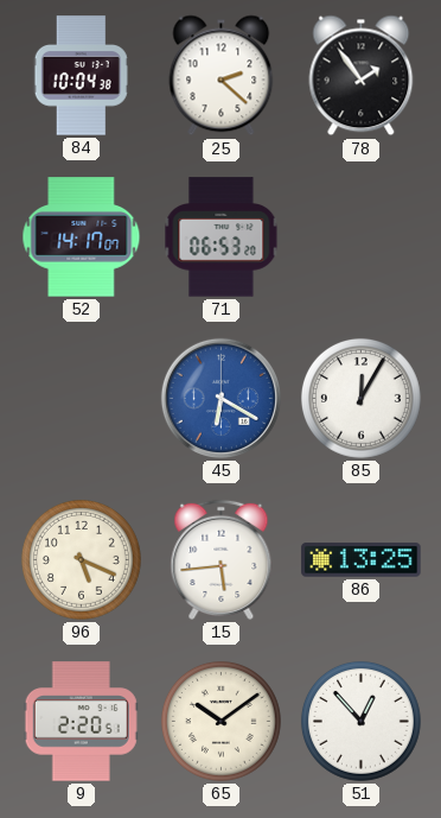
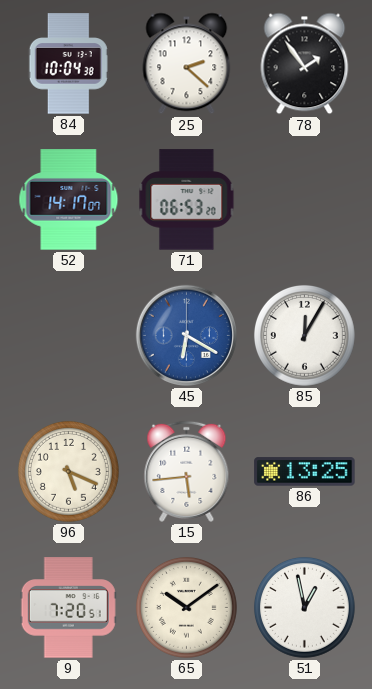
9: 2:20 -> 7:20 (68, 608)
51: 12:53 -> 12:58 (304, 607)
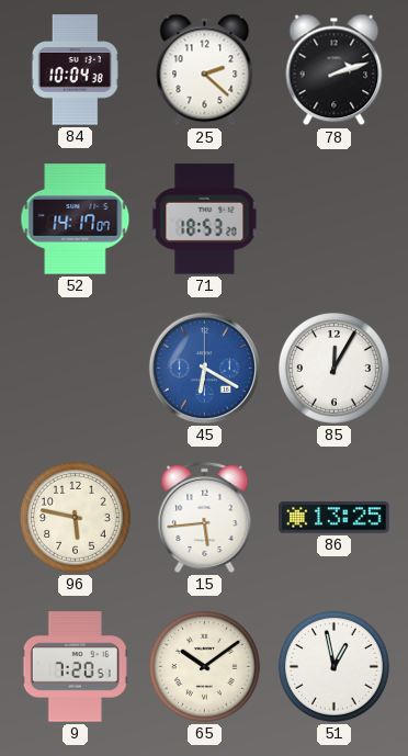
78: 1:54 -> 2:12 (335, 70)
71: 06:53 -> 18:53 (205, 219)
96: 5:19 -> 5:47 (75, 517)
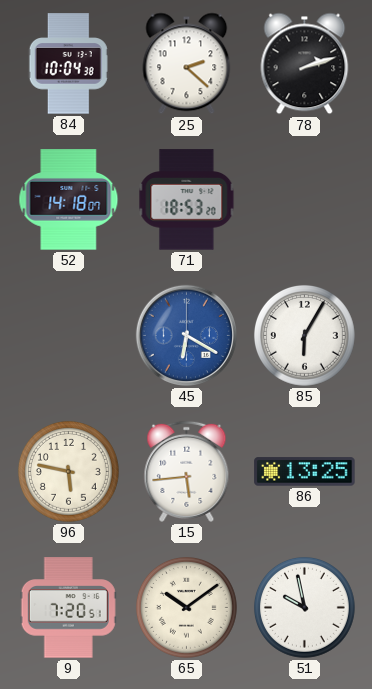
52: 14:17 -> 14:18 (69, 200)
85: 12:05 -> 6:05 (304, 335)
51: 12:58 -> 9:58 (304, 607)
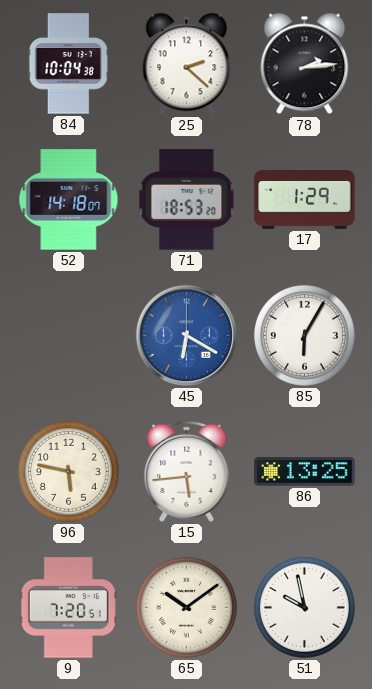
78: 2:12 -> 2:14 (305, 64)
17: none -> 1:29 (305, 200)
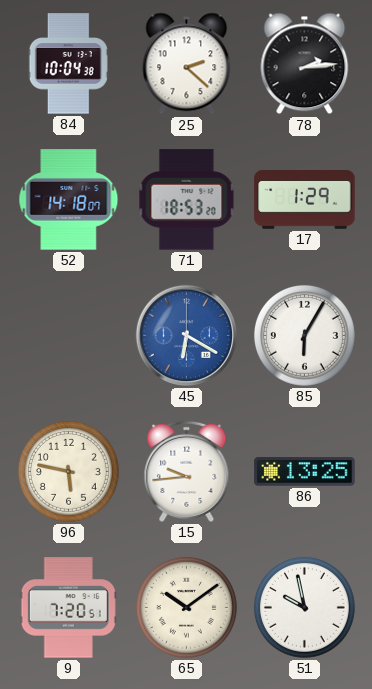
15: 5:44 -> 9:44 (187, 471)
